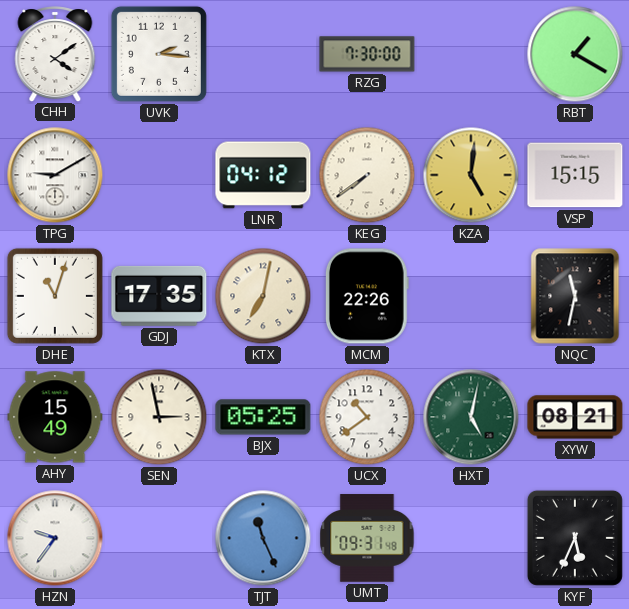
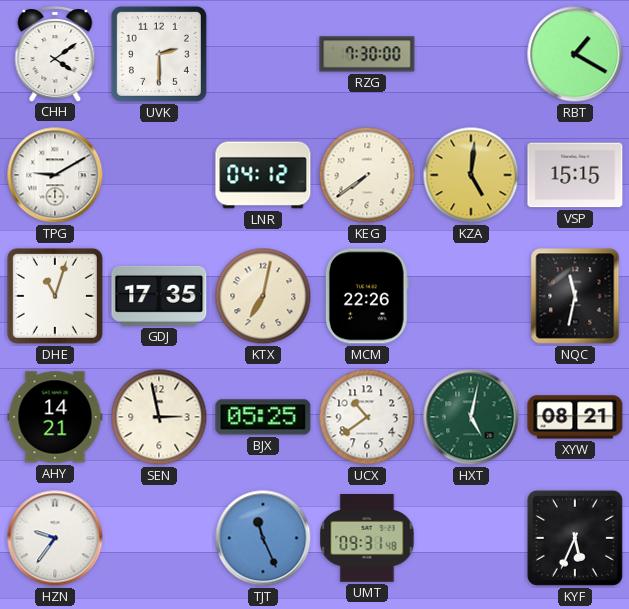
UVK: 2:16 -> 2:30 (159, 54)
AHY: 15:49 -> 14:21 (55, 417)
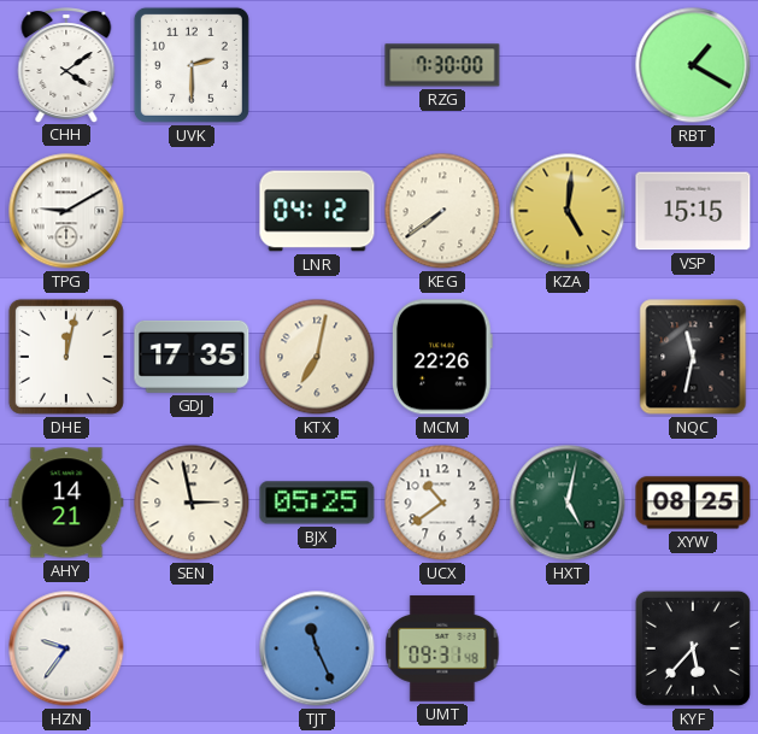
DHE: 11:03 -> 12:02 (66, 357)
XYW: 08:21 -> 08:25 (693, 503)
KYF: 5:34 -> 5:37 (693, 648)
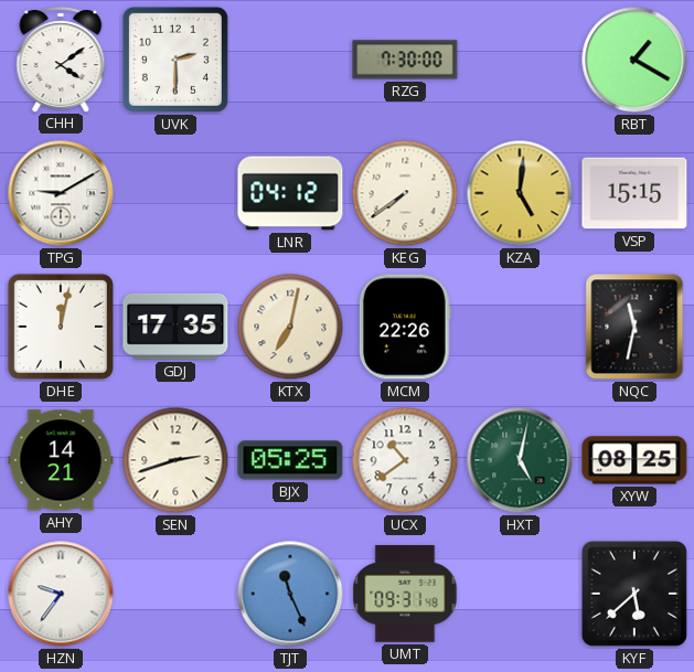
SEN: 2:58 -> 2:42 (175, 460)
KYF: 5:37 -> 5:38 (634, 594)
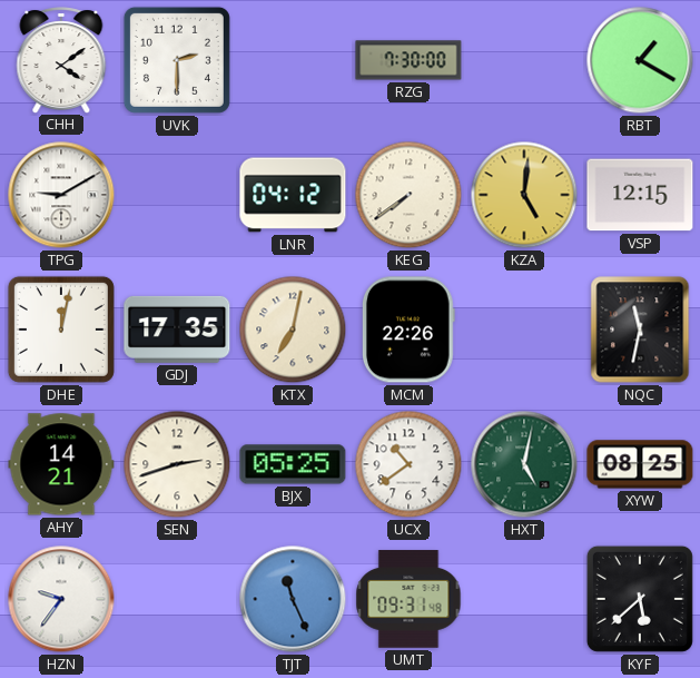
VSP: 15:15 -> 12:15 (640, 195)
